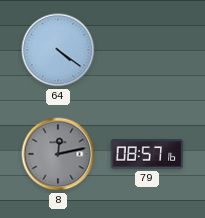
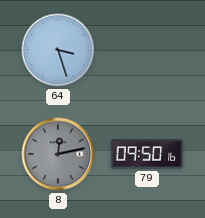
64: 4:21 -> 3:27 (58, 50)
79: 08:57 -> 09:50 (147, 154)
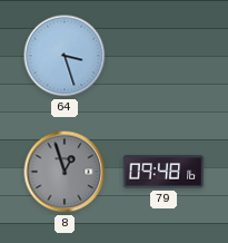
8: 12:13 -> 12:57 (65, 172)
79: 09:50 -> 09:48 (163, 172)
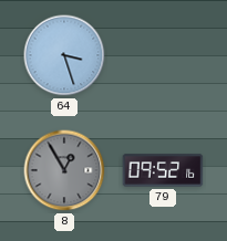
8: 12:57 -> 12:55 (64, 170)
79: 09:48 -> 09:52 (163, 170)
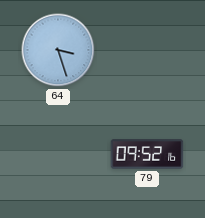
8: 12:55 -> none (64, 170)
